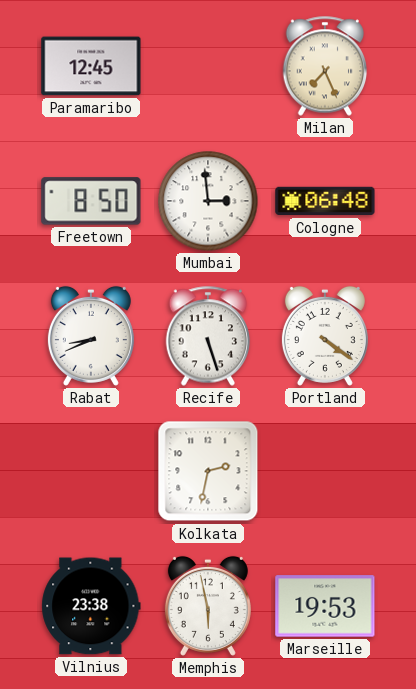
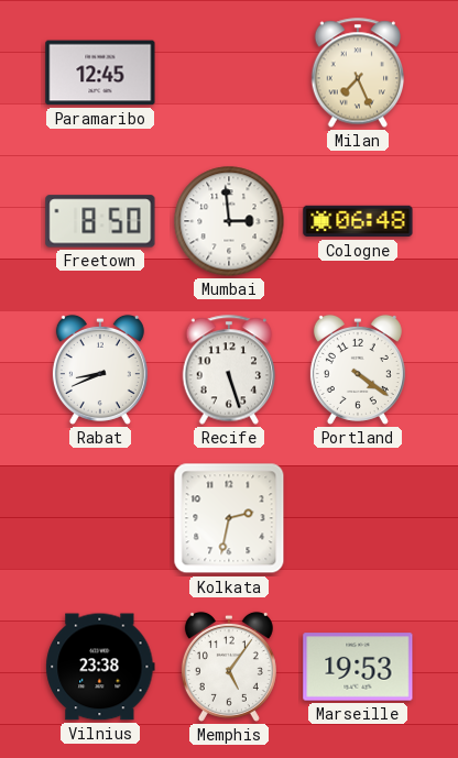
Memphis: 5:58 -> 5:06 (229, 667)
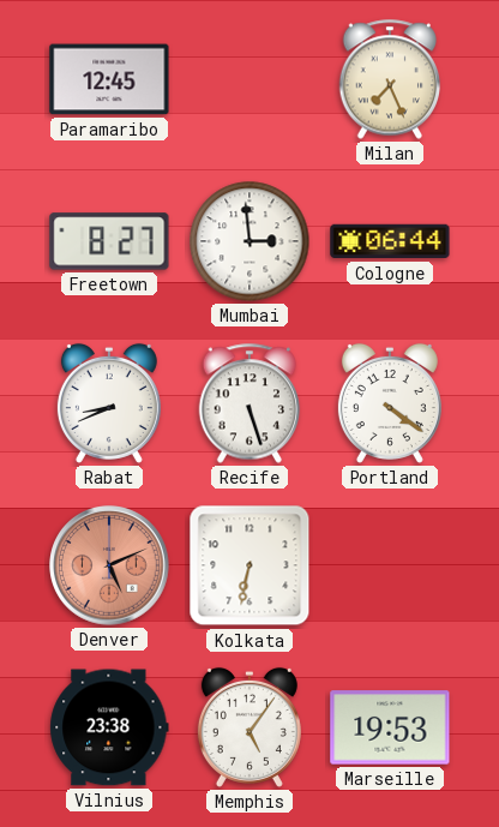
Freetown: 8:50 -> 8:27 (109, 241)
Cologne: 06:48 -> 06:44 (390, 241)
Denver: none -> 5:11 (109, 565)
Kolkata: 2:32 -> 6:32 (249, 565)
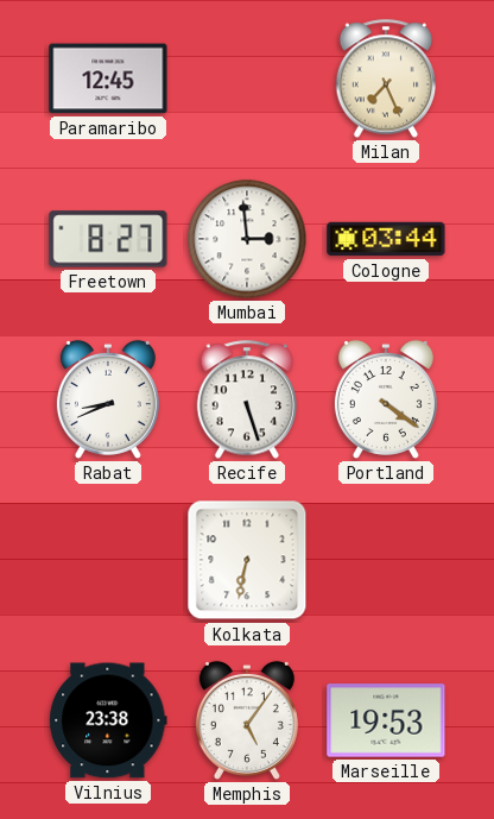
Cologne: 06:44 -> 03:44 (386, 239)
Denver: 5:11 -> none (109, 565)
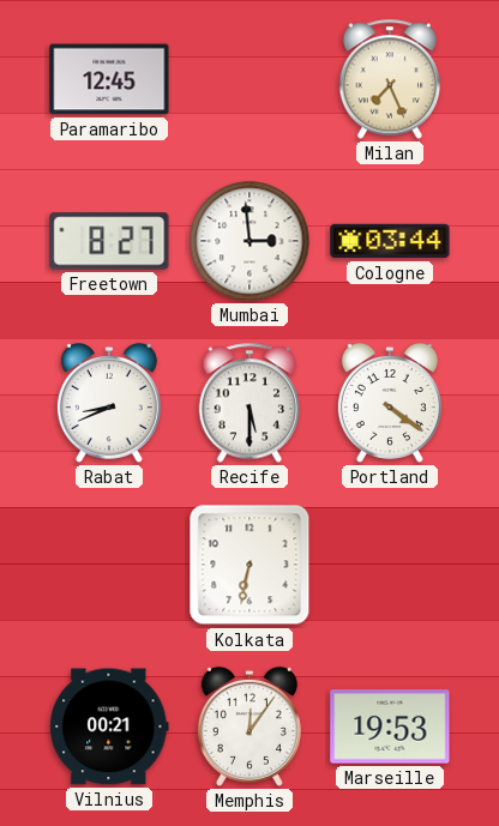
Recife: 5:27 -> 5:30 (249, 403)
Vilnius: 23:38 -> 00:21 (109, 726)
Memphis: 5:06 -> 12:06 (249, 726)
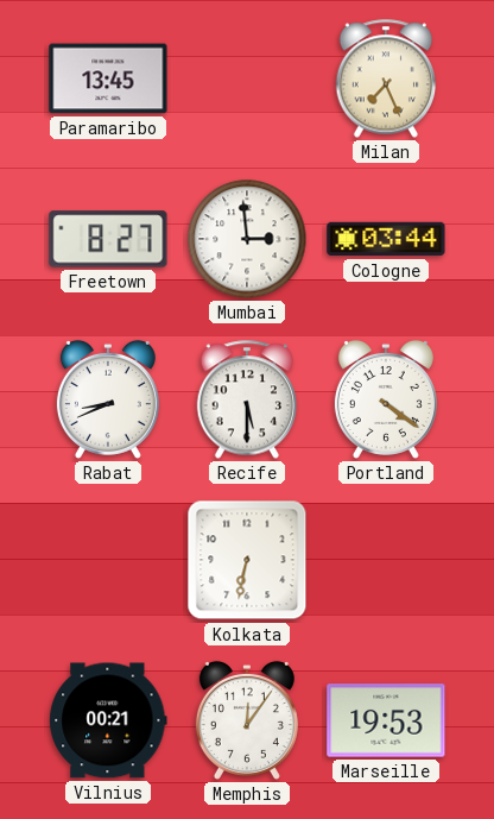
Paramaribo: 12:45 -> 13:45 (108, 78)
